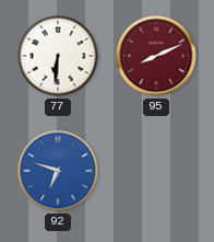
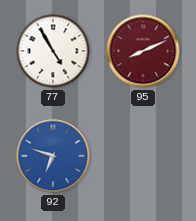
77: 6:31 -> 4:55 (53, 51)
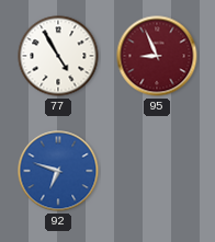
95: 8:11 -> 8:56 (157, 56)
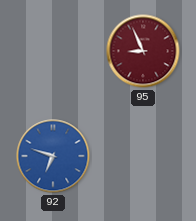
77: 4:55 -> none (58, 56)
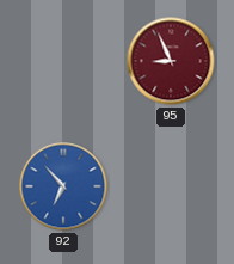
92: 6:48 -> 6:53 (63, 186)
